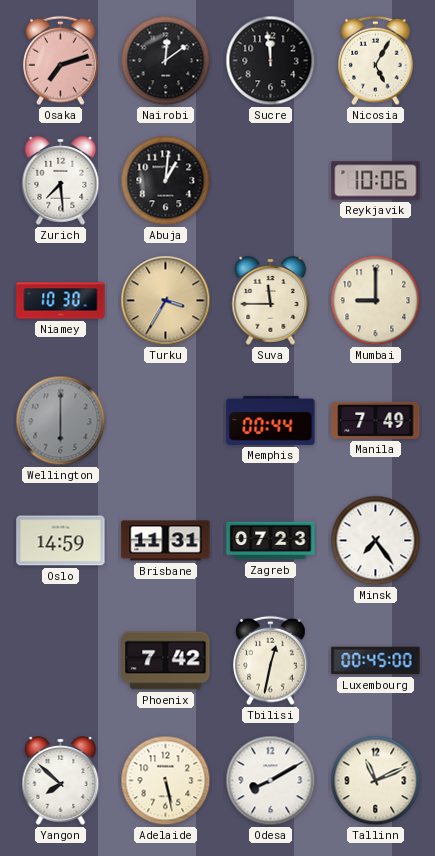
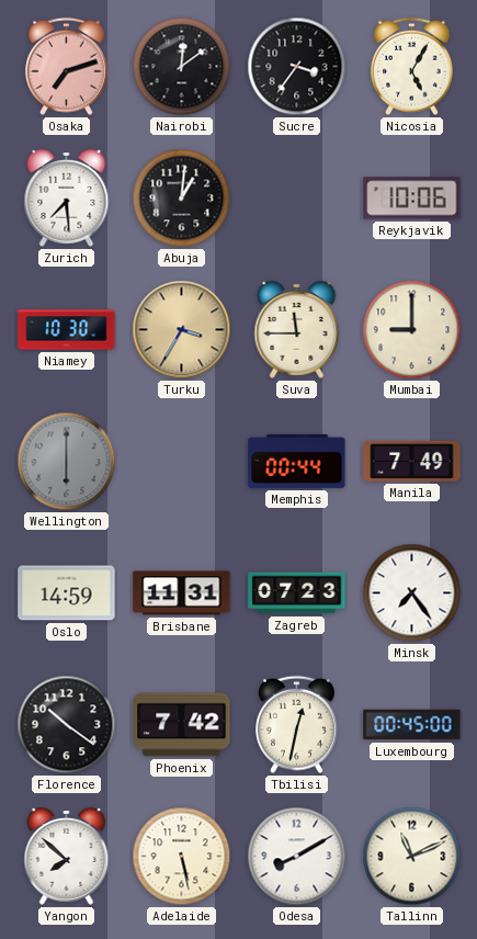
Sucre: 11:59 -> 3:36 (297, 67)
Florence: none -> 10:21 (67, 725)
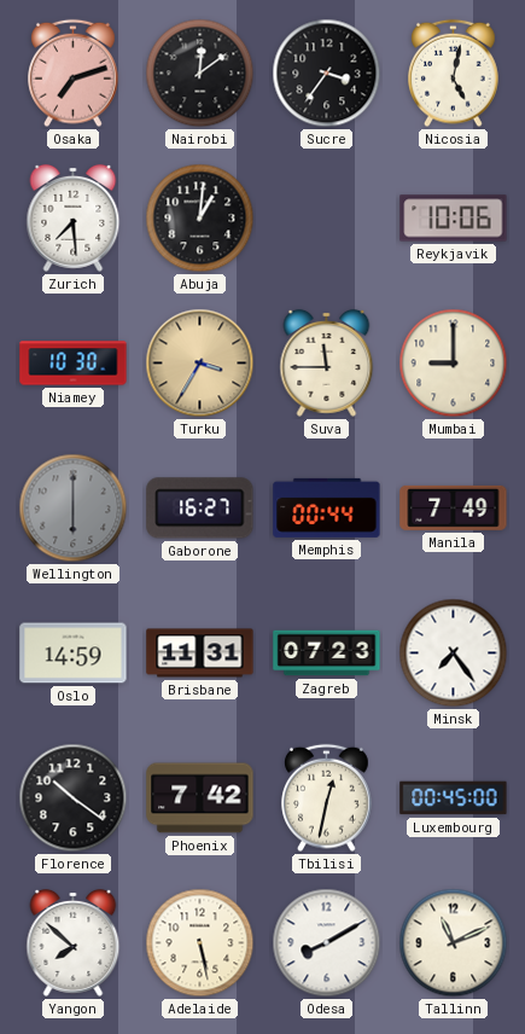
Nicosia: 5:05 -> 5:02 (454, 74)
Gaborone: none -> 16:27 (200, 509)
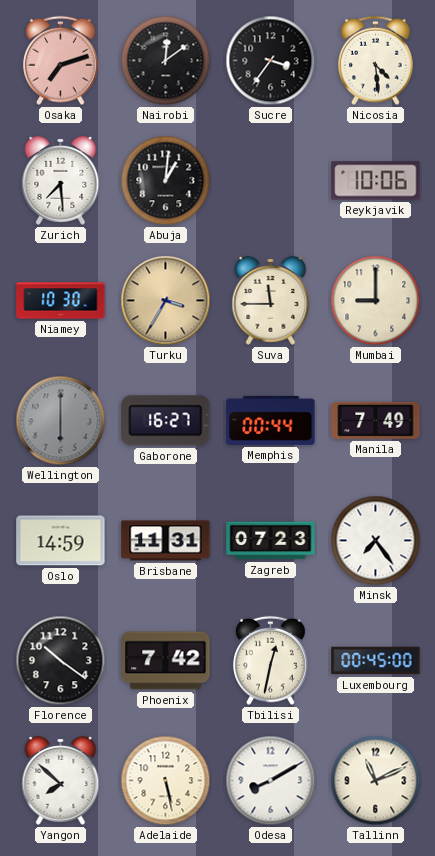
Nicosia: 5:02 -> 4:29 (376, 61)
